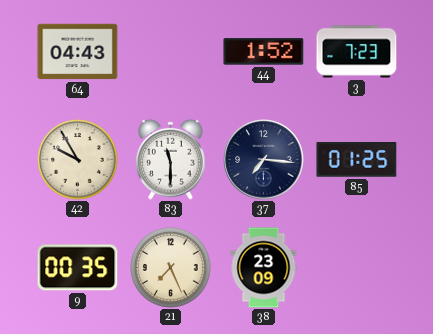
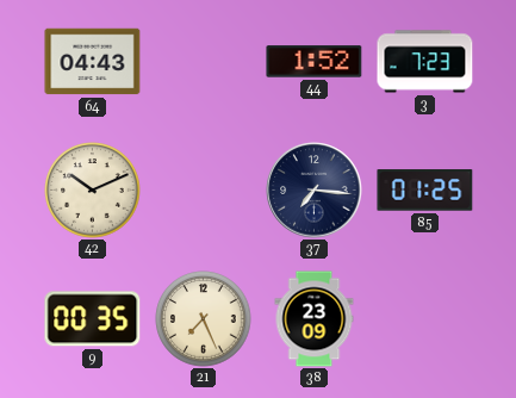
42: 9:55 -> 10:11 (93, 191)
83: 11:30 -> none (171, 159)
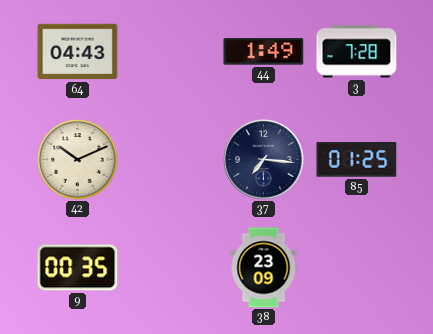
44: 1:52 -> 1:49 (264, 52)
3: 7:23 -> 7:28 (357, 52)
21: 7:26 -> none (204, 319)
